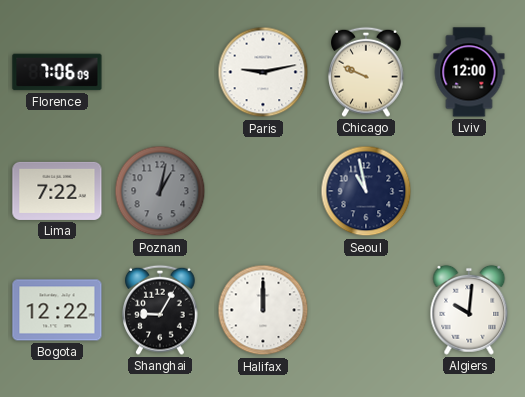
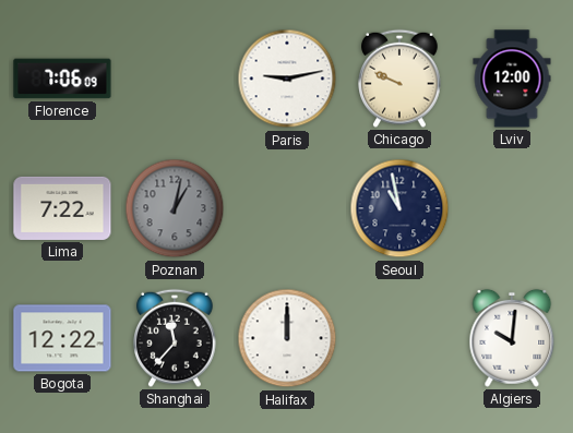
Shanghai: 9:05 -> 11:37 (175, 338)
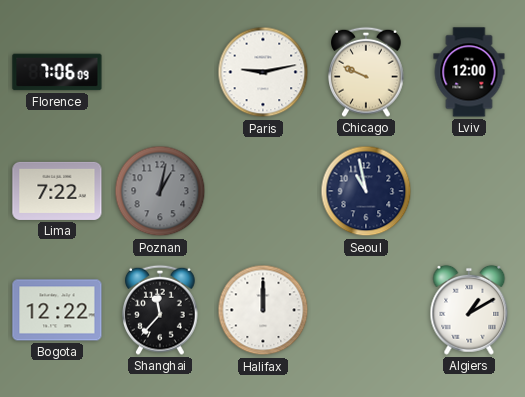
Algiers: 10:01 -> 1:10 (469, 310)
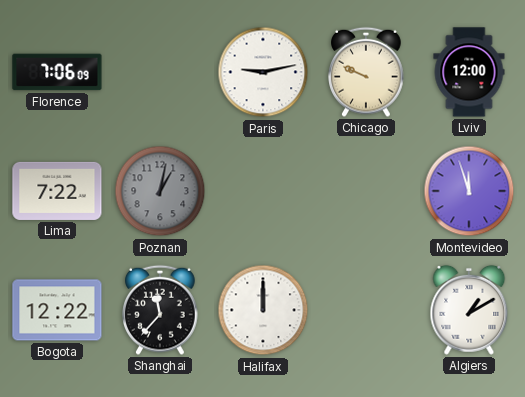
Seoul: 10:58 -> none (366, 191)
Montevideo: none -> 11:57 (469, 191)
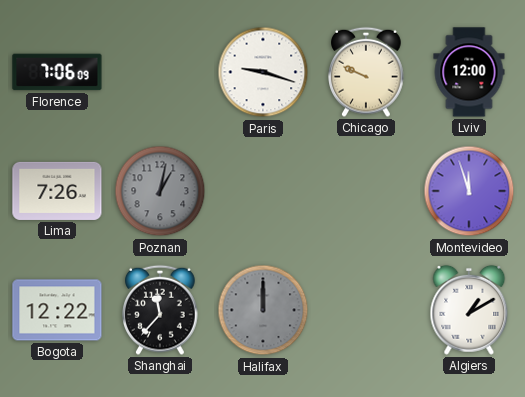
Paris: 9:13 -> 9:18 (263, 72)
Lima: 7:22 -> 7:26 (57, 191)
Halifax dial: white -> grey (263, 310)
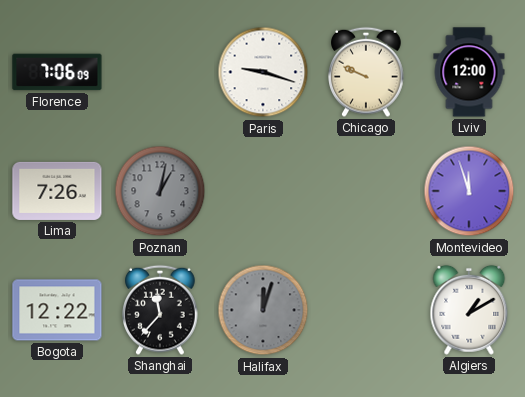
Halifax: 12:00 -> 12:03 (263, 310)
